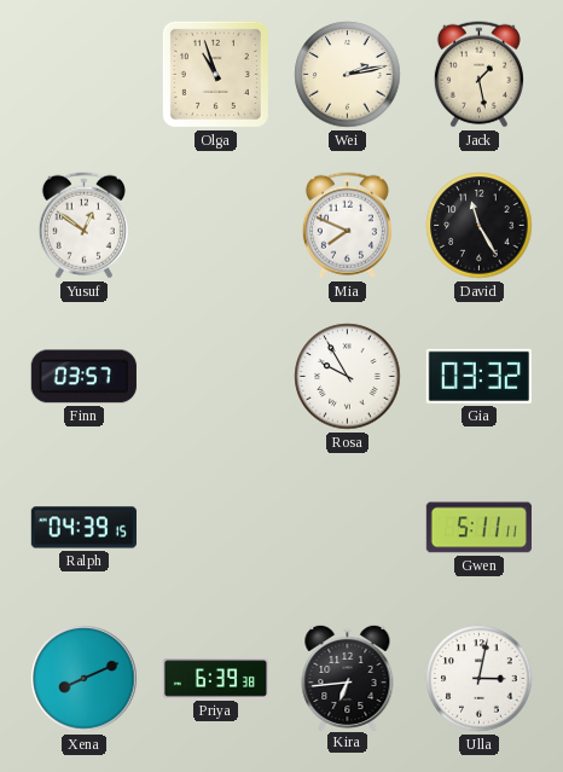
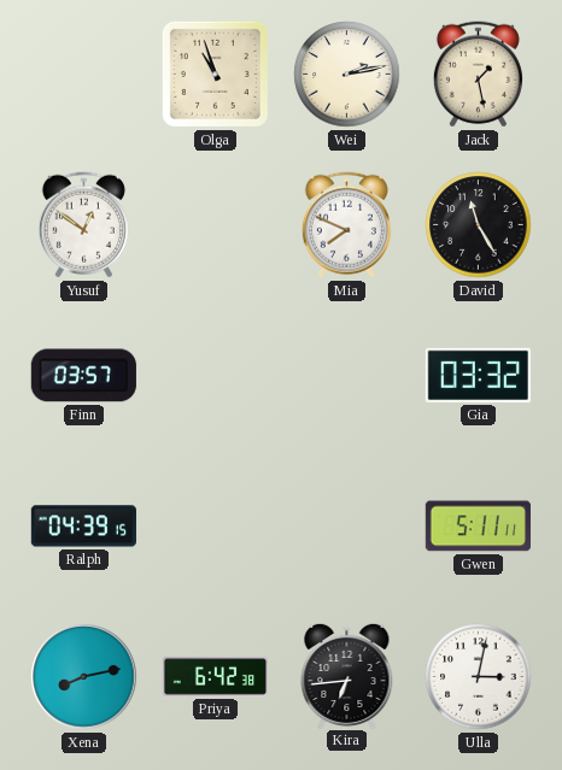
Rosa: 9:55 -> none (348, 377)
Xena: 8:11 -> 8:13 (84, 677)
Priya: 6:39 -> 6:42 (215, 677)
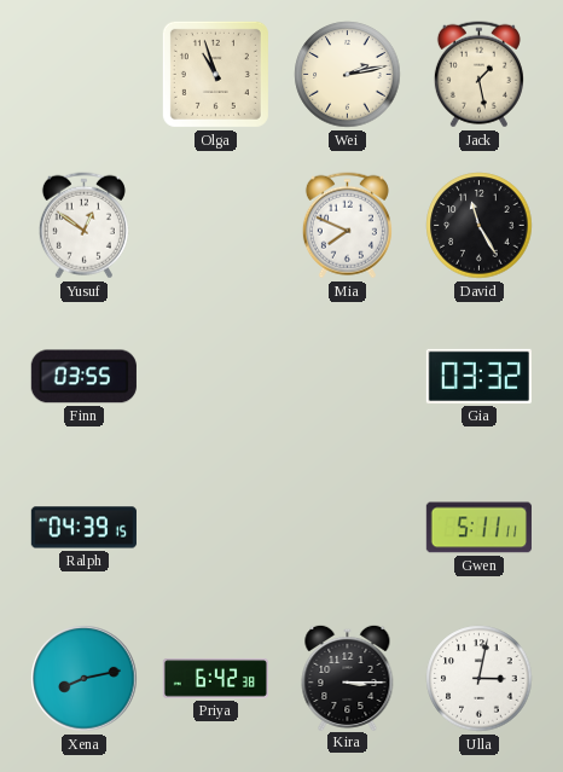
Finn: 03:57 -> 03:55 (83, 377)
Kira: 6:44 -> 3:15 (348, 677)
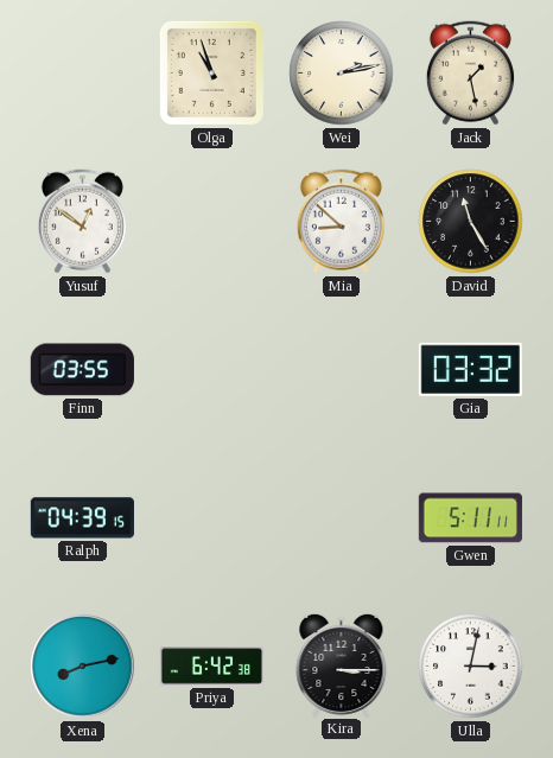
Mia: 7:49 -> 8:52 (341, 222)
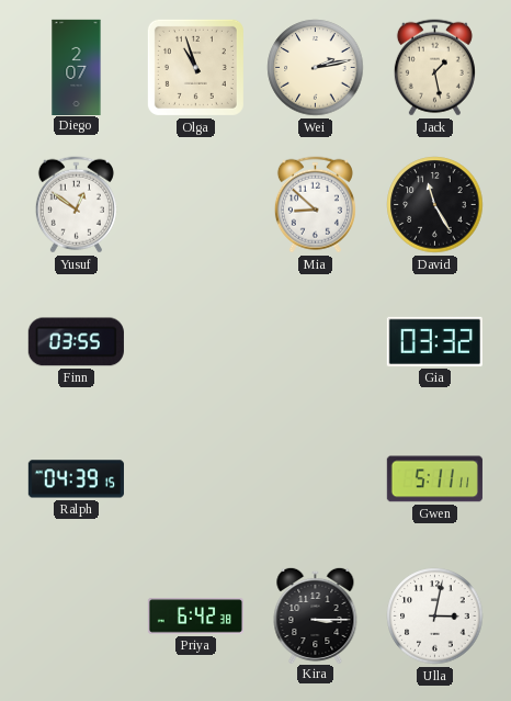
Diego: none -> 2:07 (77, 67)
Xena: 8:13 -> none (83, 667)
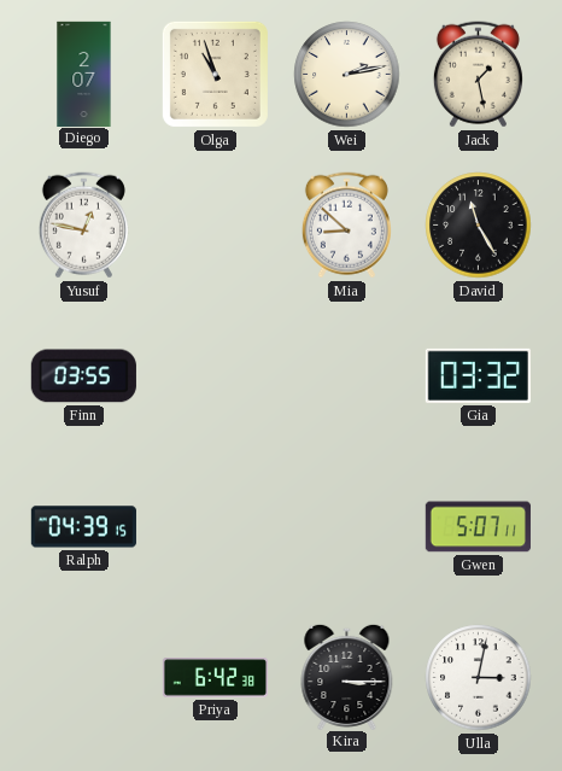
Yusuf: 12:51 -> 12:47 (83, 226)
Gwen: 5:11 -> 5:07 (478, 527)
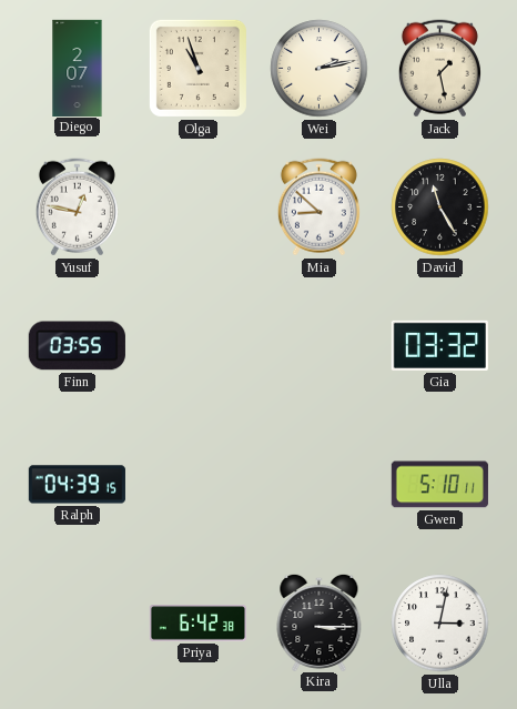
Gwen: 5:07 -> 5:10 (439, 485)
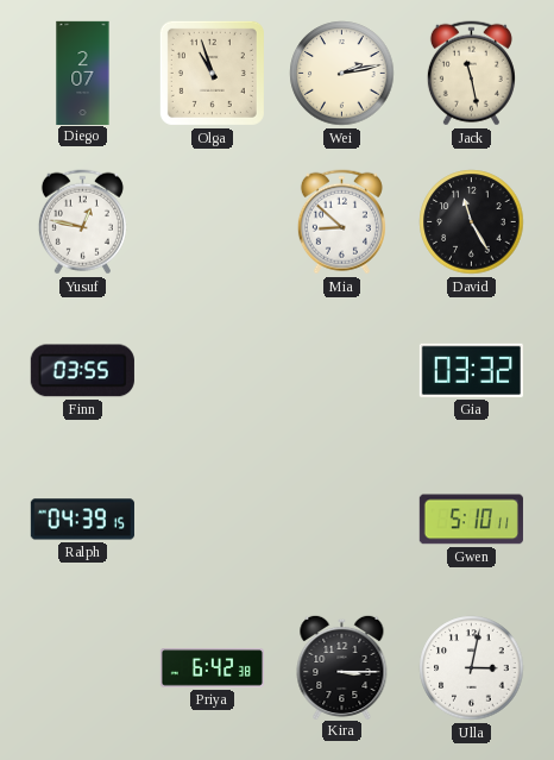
Jack: 1:28 -> 11:28 (471, 74)
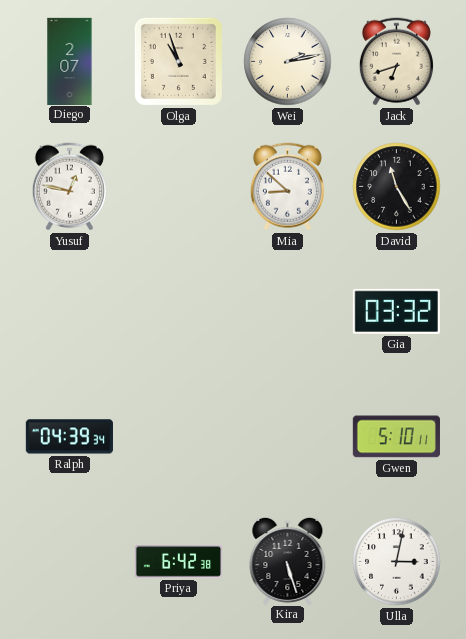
Jack: 11:28 -> 6:42 (396, 62)
Finn: 03:55 -> none (82, 371)
Ralph: 04:39:15 -> 04:39:34 (69, 437)
Kira: 3:15 -> 5:27 (288, 560)
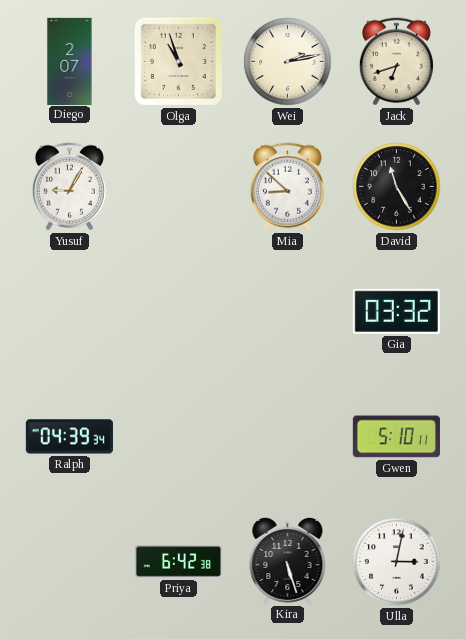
Yusuf: 12:47 -> 9:05 (69, 187)
